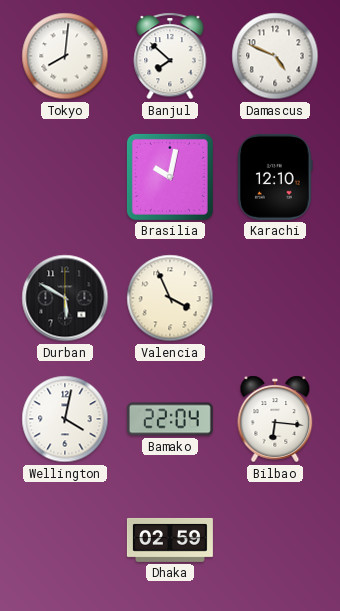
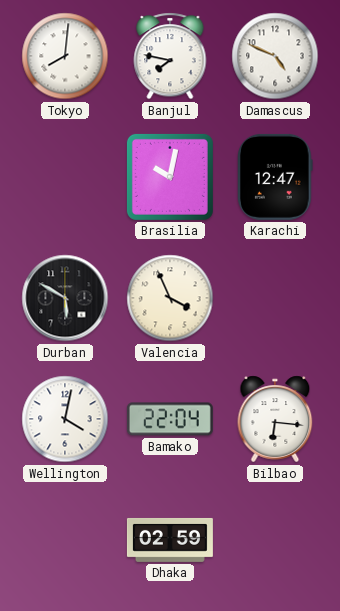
Banjul: 7:52 -> 7:47 (170, 56)
Karachi: 12:10 -> 12:47 (275, 177)
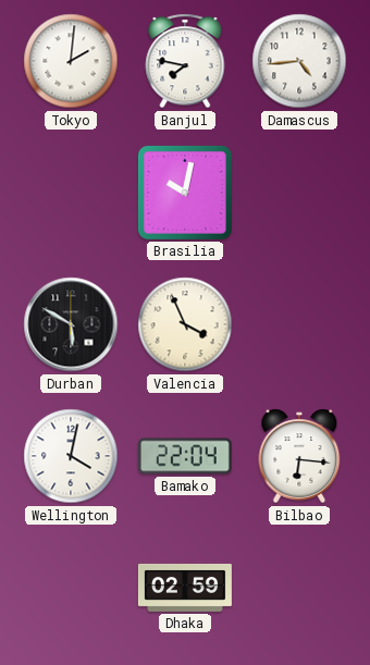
Tokyo: 8:01 -> 2:01 (71, 61)
Damascus: 4:49 -> 4:44 (299, 61)
Karachi: 12:47 -> none (275, 177)
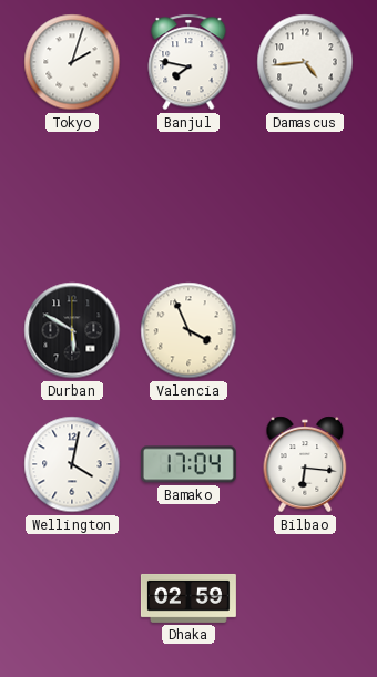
Tokyo: 2:01 -> 2:03 (72, 62)
Brasilia: 10:02 -> none (185, 193)
Bamako: 22:04 -> 17:04 (188, 464)
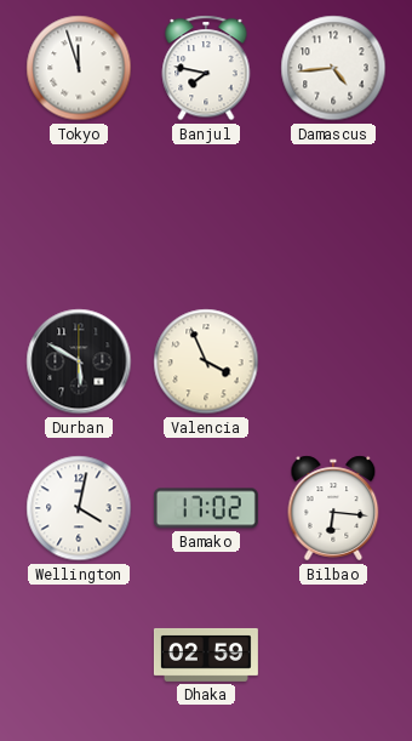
Tokyo: 2:03 -> 11:57 (79, 68)
Bamako: 17:04 -> 17:02 (206, 508)
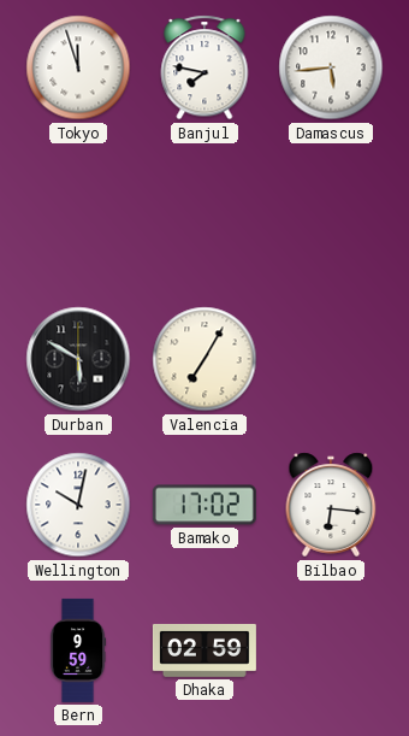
Damascus: 4:44 -> 5:44 (331, 67)
Valencia: 3:56 -> 7:05 (204, 359)
Wellington: 4:02 -> 10:02 (78, 505)
Bern: none -> 9:59 (78, 650)
